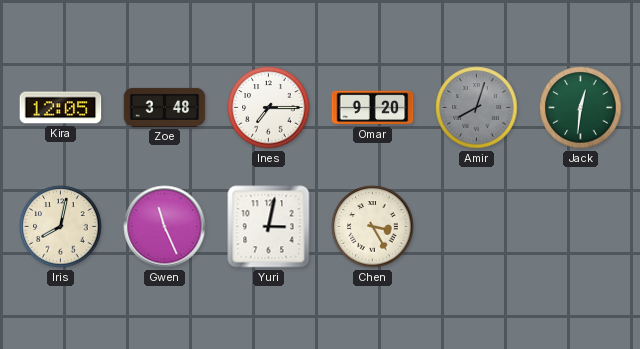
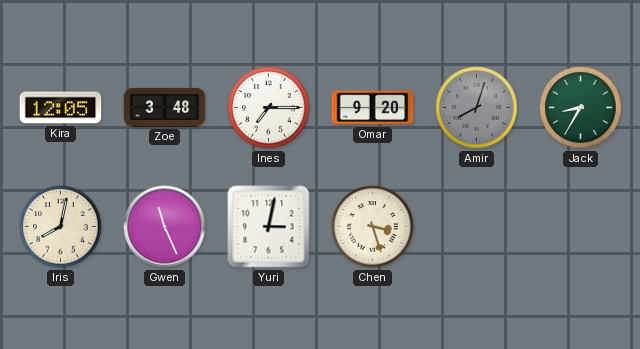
Jack: 12:31 -> 8:35 (581, 108)
Chen: 3:25 -> 3:27 (373, 227)
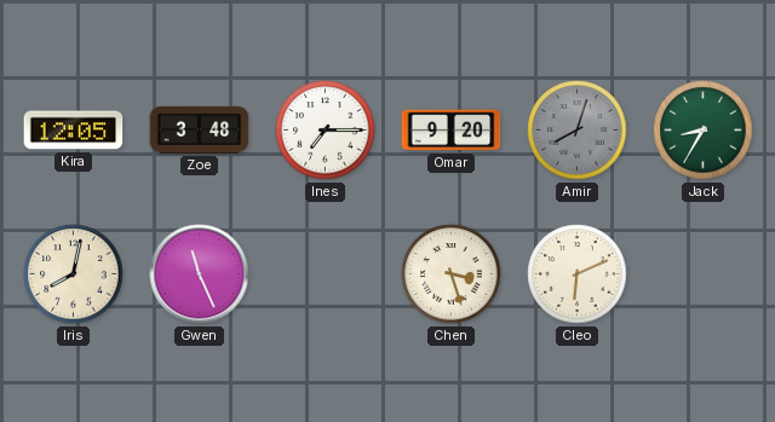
Yuri: 3:02 -> none (269, 227)
Cleo: none -> 6:11 (578, 274)
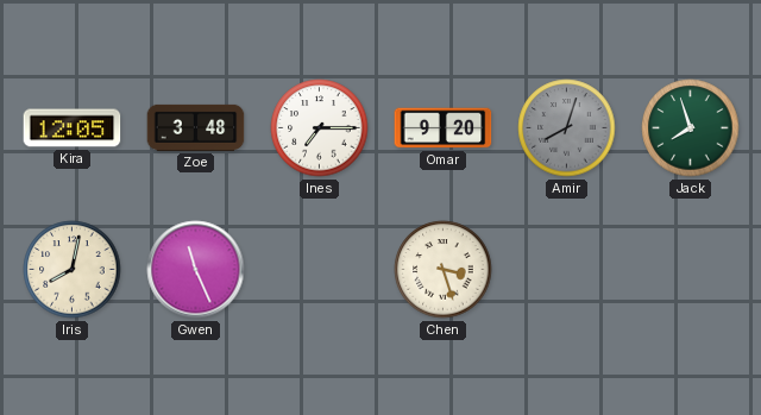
Jack: 8:35 -> 7:57 (691, 128)
Cleo: 6:11 -> none (578, 274)
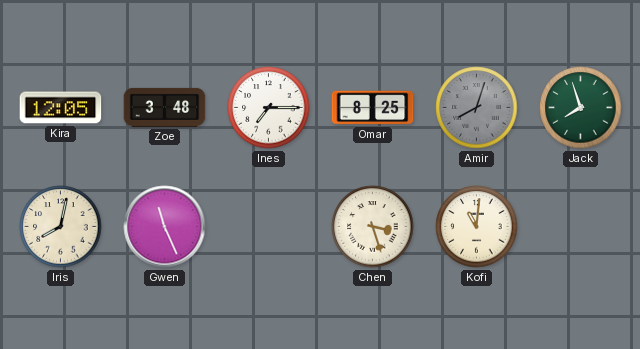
Omar: 9:20 -> 8:25 (373, 108)
Kofi: none -> 11:01 (477, 227)
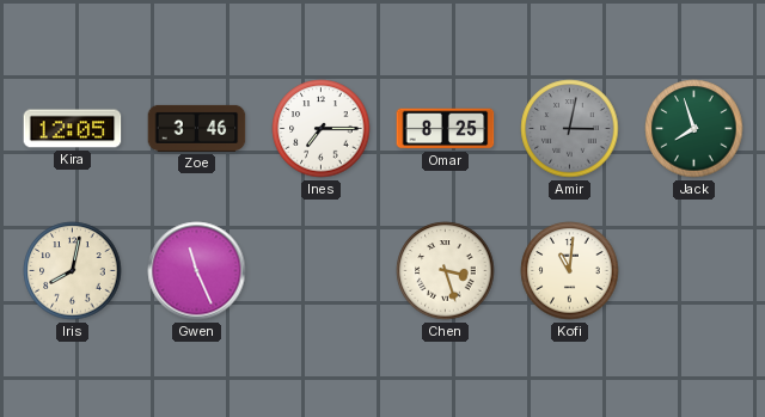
Zoe: 3:48 -> 3:46 (197, 128)
Amir: 8:03 -> 3:02 (570, 129)
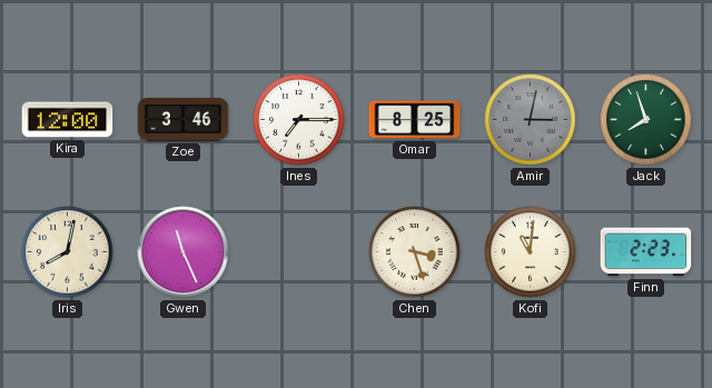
Kira: 12:05 -> 12:00 (68, 120)
Finn: none -> 2:23 (646, 252)
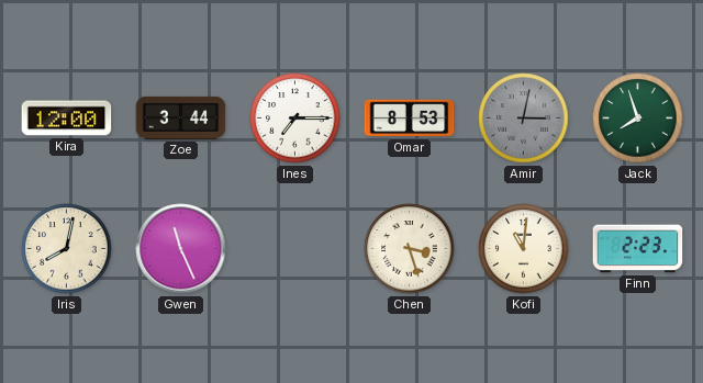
Zoe: 3:46 -> 3:44 (181, 117)
Omar: 8:25 -> 8:53 (410, 119)
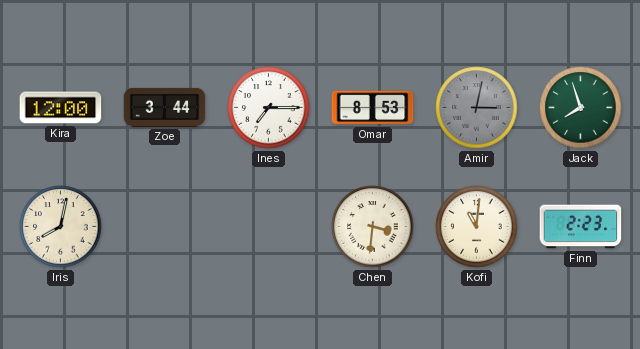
Gwen: 11:26 -> none (181, 249)
Chen: 3:27 -> 3:31 (373, 227)
